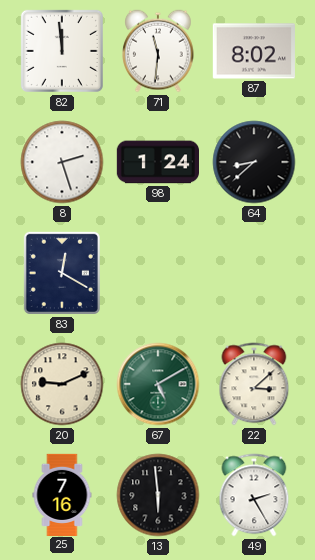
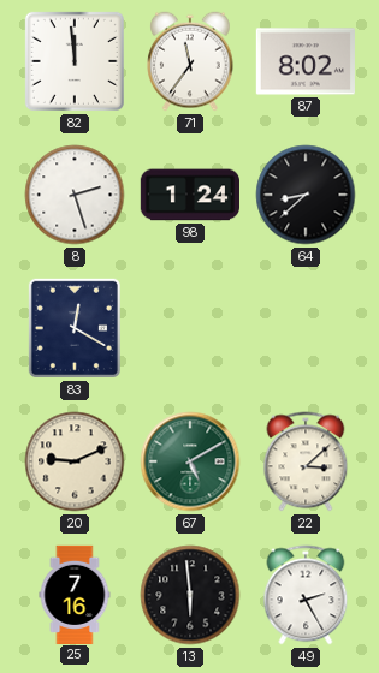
71: 11:31 -> 11:36 (190, 61)
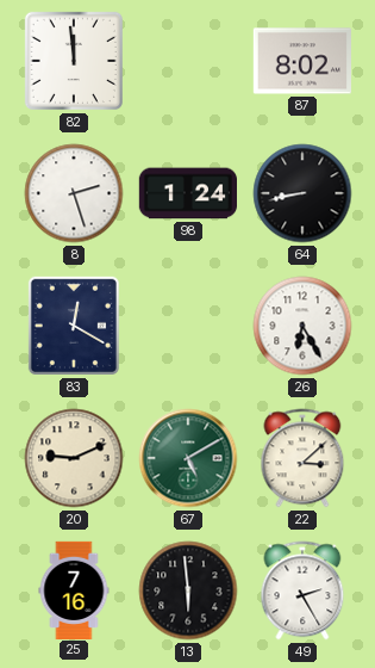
71: 11:36 -> none (190, 61)
64: 8:38 -> 8:43 (302, 193)
26: none -> 6:25 (302, 326)
